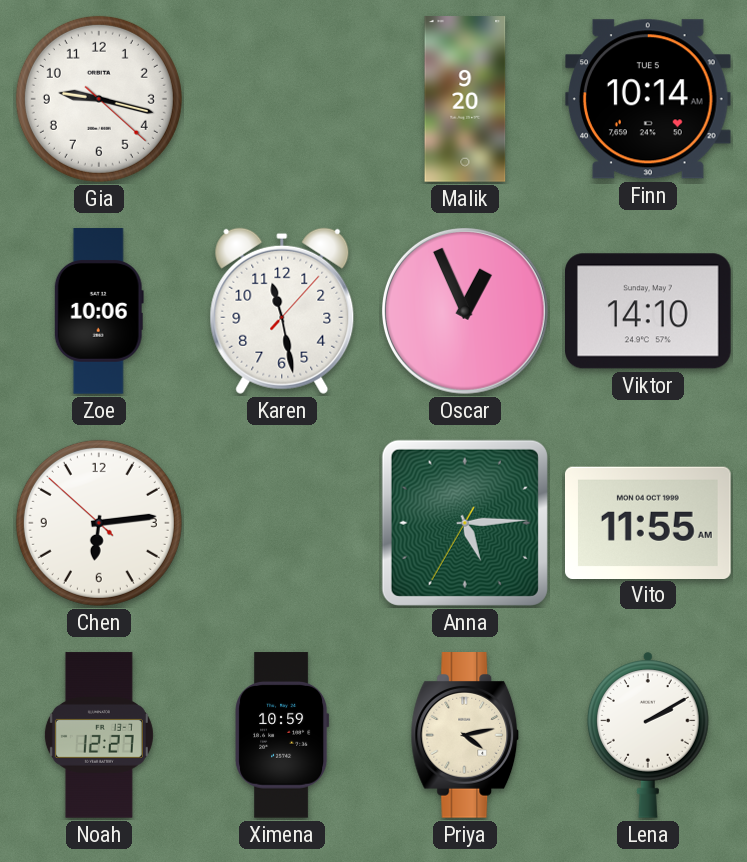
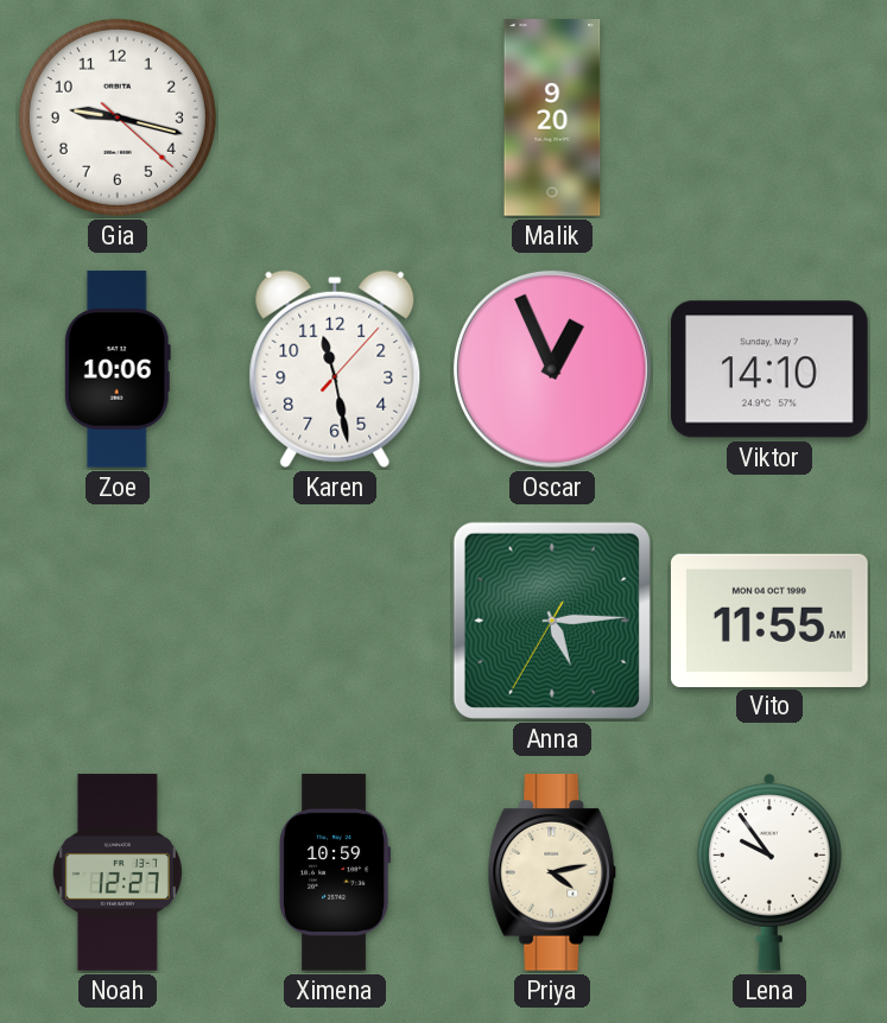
Finn: 10:14 -> none (648, 99)
Chen: 6:13 -> none (99, 523)
Lena: 2:10 -> 9:54 (769, 872)
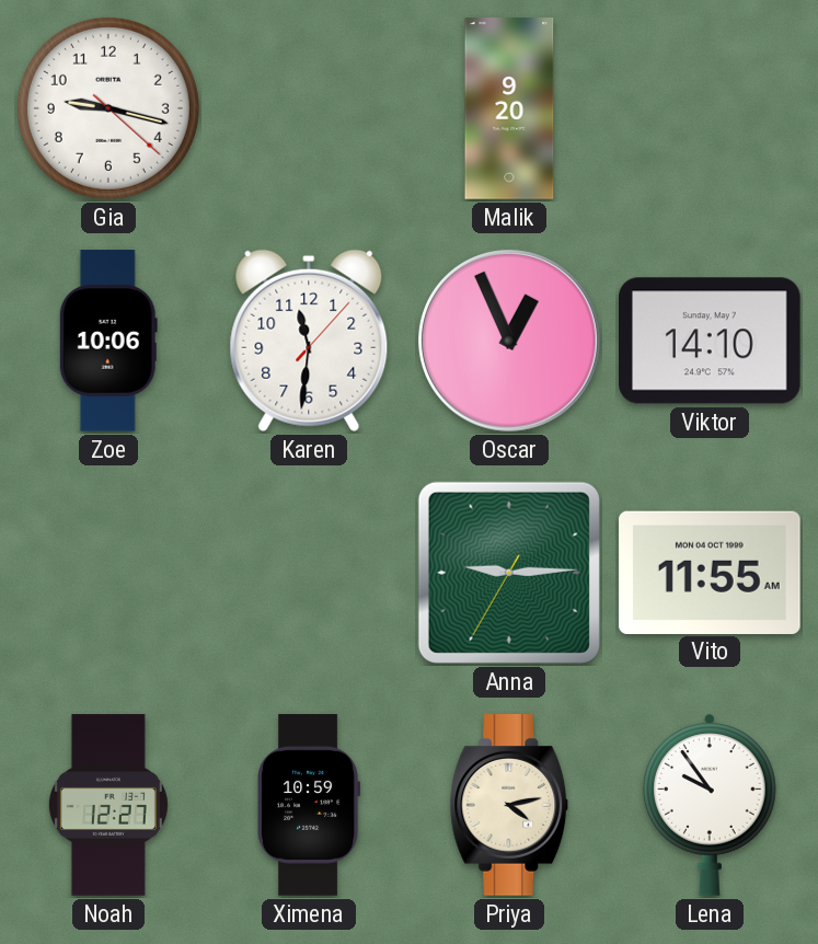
Karen: 11:28 -> 11:31 (309, 341)
Anna: 5:14 -> 9:14 (509, 573)
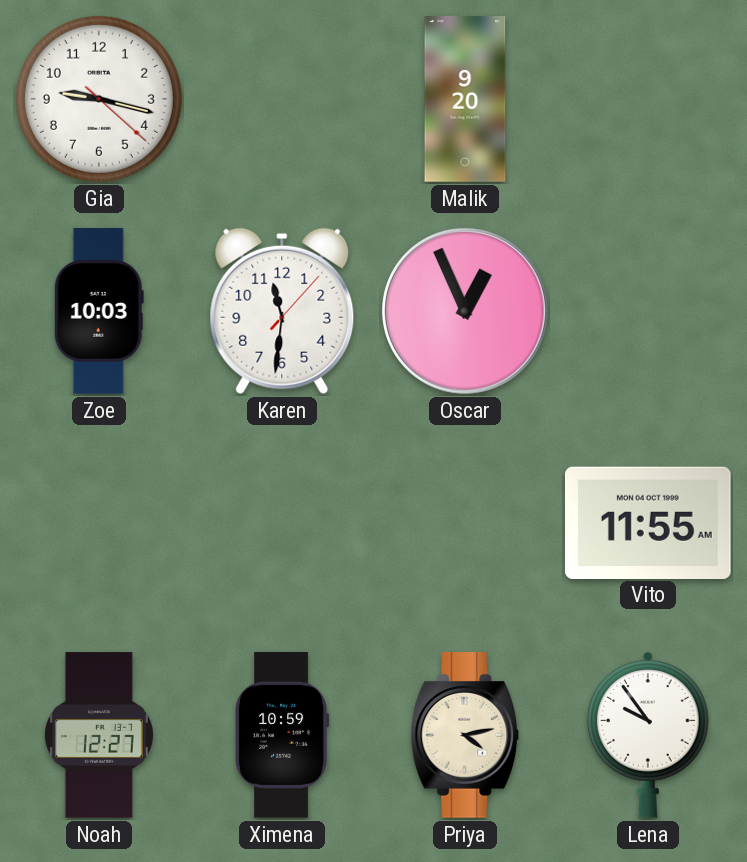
Zoe: 10:06 -> 10:03 (99, 311)
Viktor: 14:10 -> none (711, 341)
Anna: 9:14 -> none (509, 573)
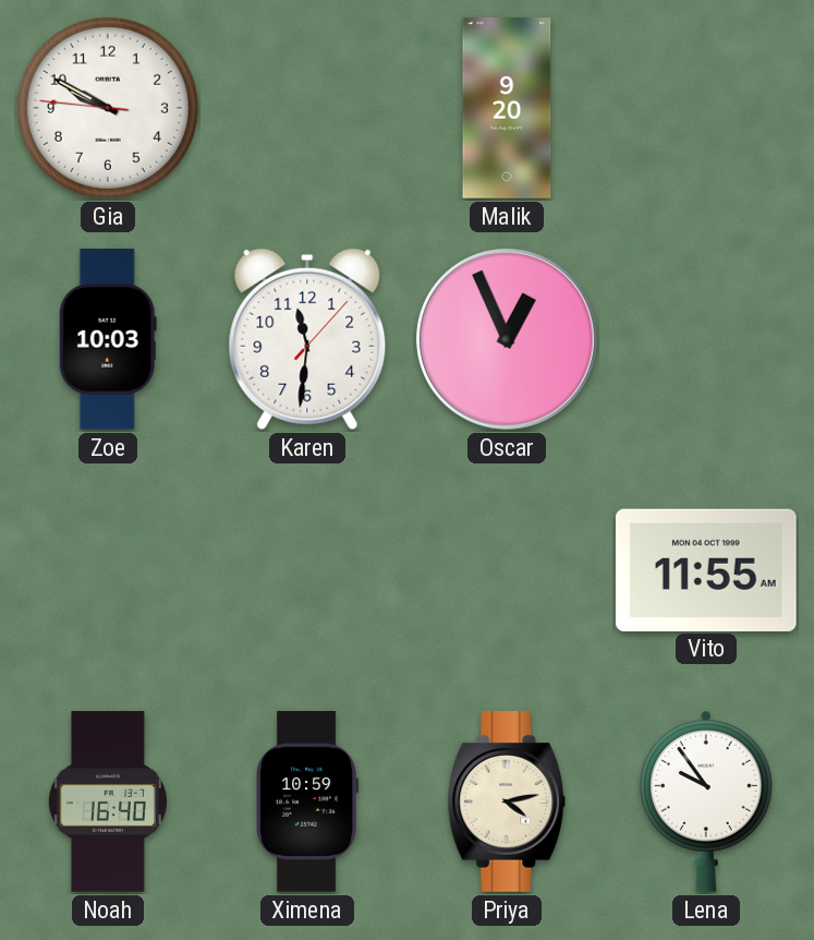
Gia: 9:17 -> 9:49 (108, 108)
Noah: 12:27 -> 16:40 (108, 802)
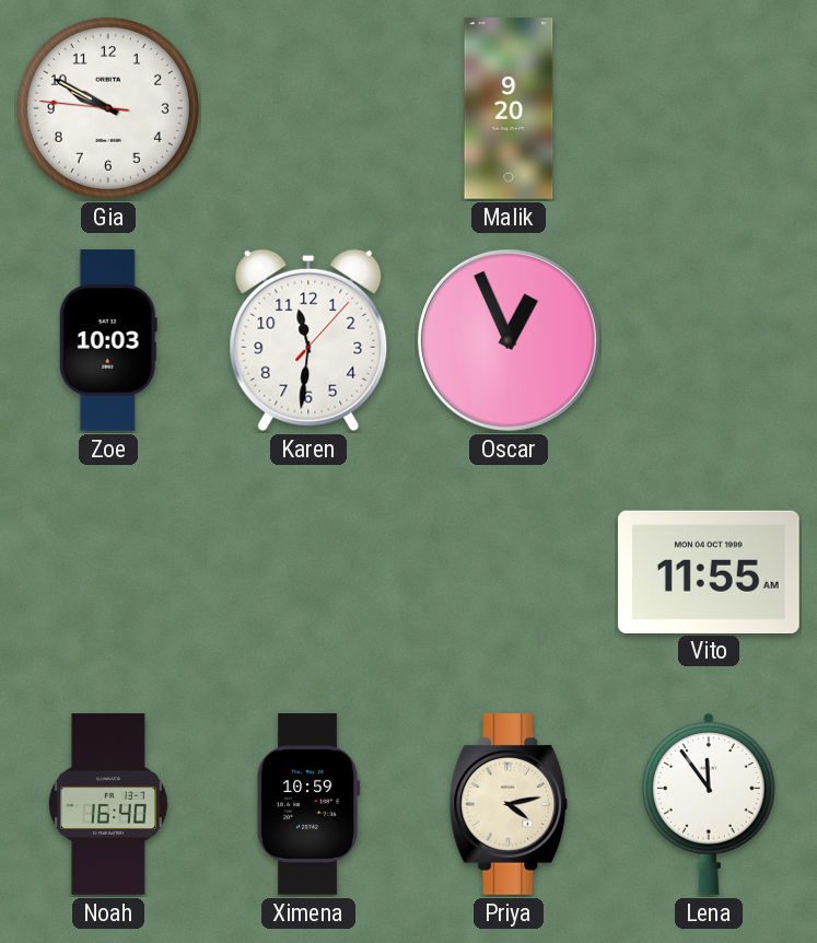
Lena: 9:54 -> 11:54 (709, 804)
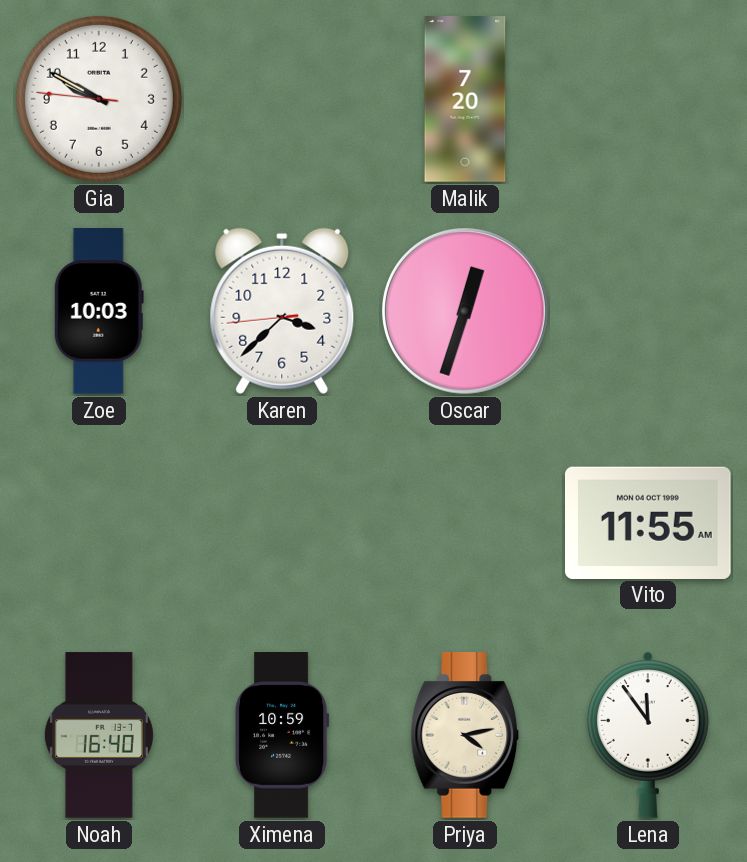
Malik: 9:20 -> 7:20 (465, 99)
Karen: 11:31 -> 3:37 (282, 311)
Oscar: 12:56 -> 12:33 (465, 311)
